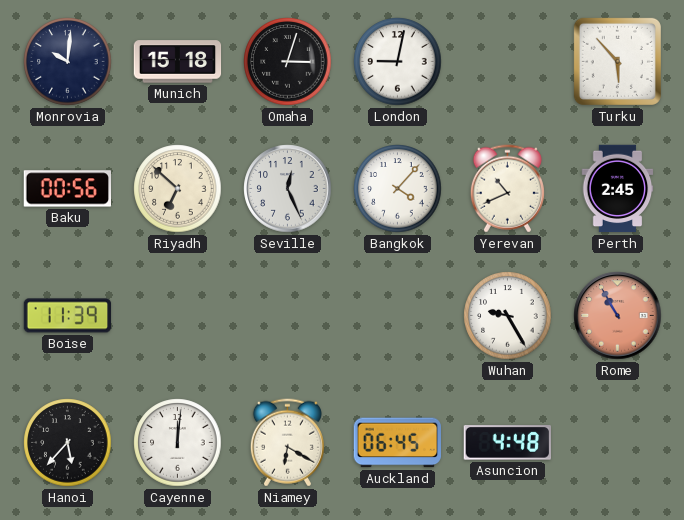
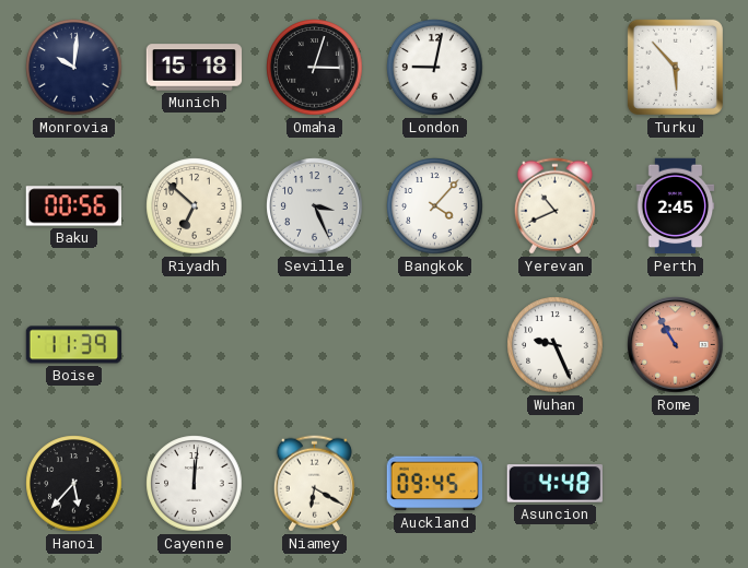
Seville: 12:26 -> 3:26 (315, 206)
Wuhan: 9:25 -> 9:26 (556, 345)
Auckland: 06:45 -> 09:45 (435, 484)
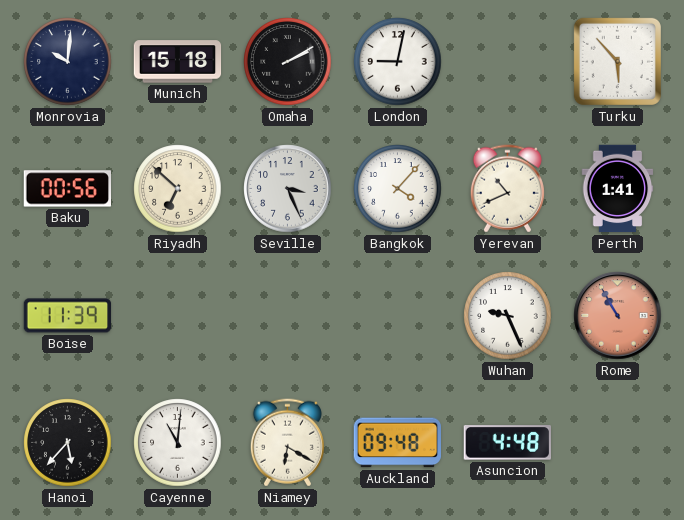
Omaha: 3:03 -> 2:10 (288, 62)
Perth: 2:45 -> 1:41 (618, 189)
Cayenne: 12:01 -> 11:01 (178, 443)
Auckland: 09:45 -> 09:48 (398, 443)
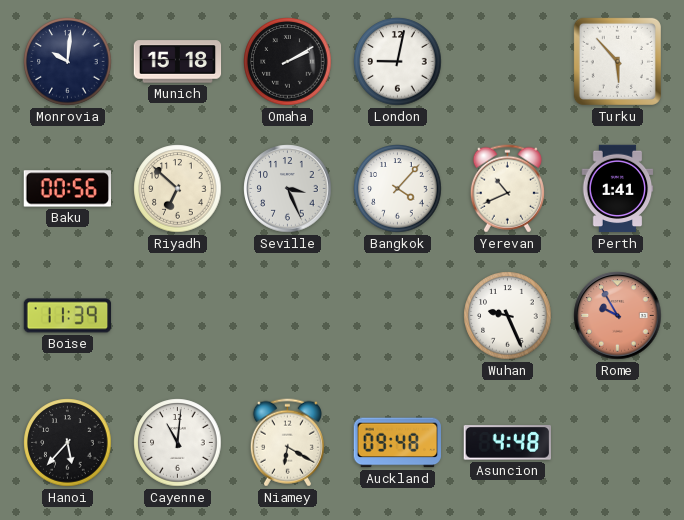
Rome: 10:55 -> 9:55 (618, 316)
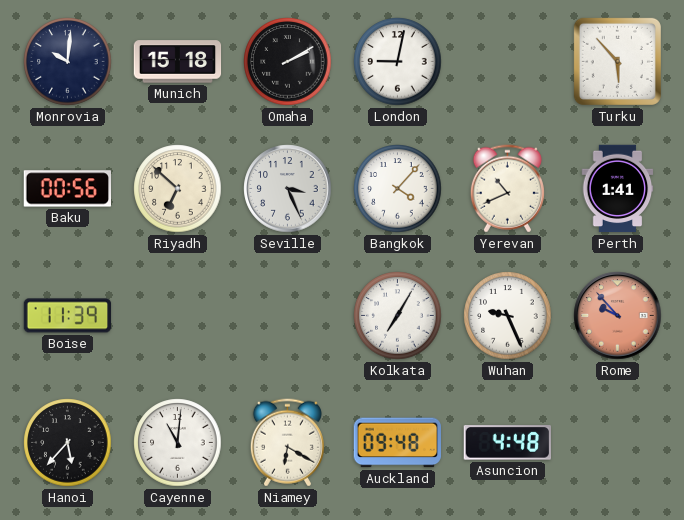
Kolkata: none -> 7:05 (398, 316)
Rome: 9:55 -> 9:53 (618, 316)
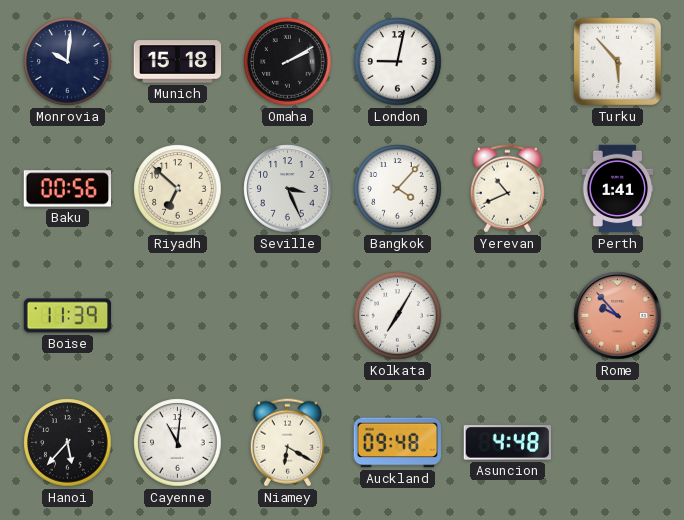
Wuhan: 9:26 -> none (508, 316)
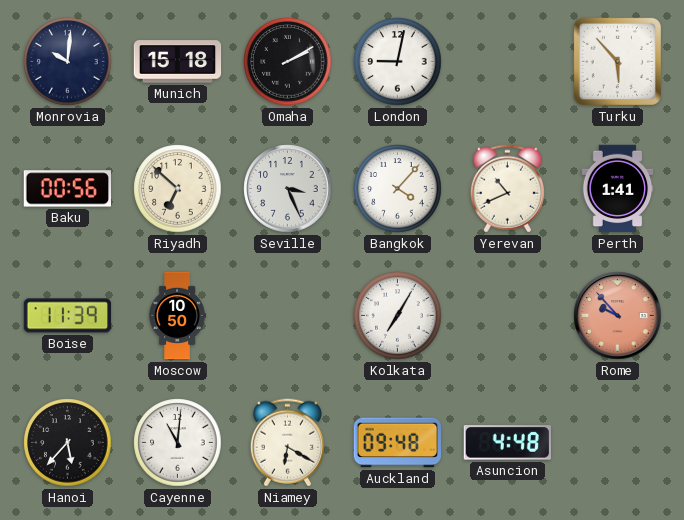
Moscow: none -> 10:50 (177, 316)
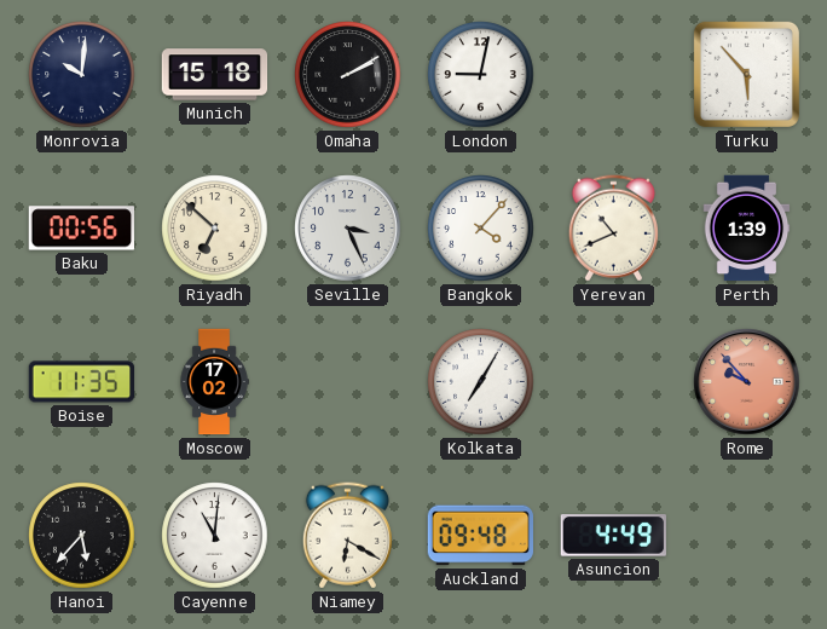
Perth: 1:41 -> 1:39 (747, 229)
Boise: 11:39 -> 11:35 (82, 382)
Moscow: 10:50 -> 17:02 (214, 382)
Asuncion: 4:48 -> 4:49 (613, 536)
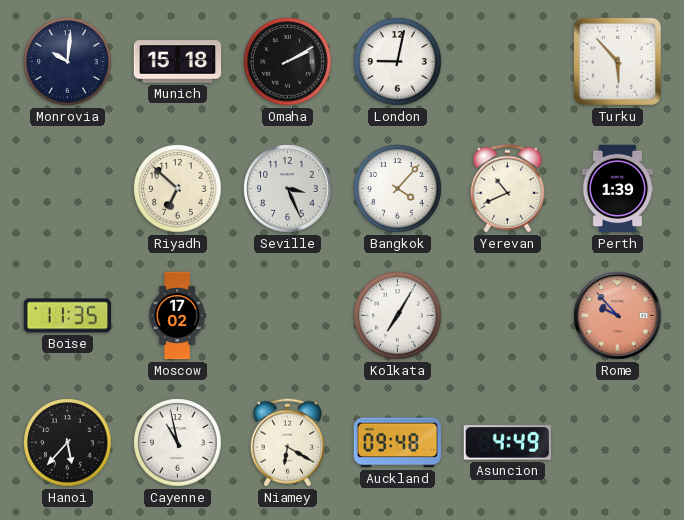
Baku: 00:56 -> none (81, 229)
Cayenne: 11:01 -> 10:58 (178, 443)
